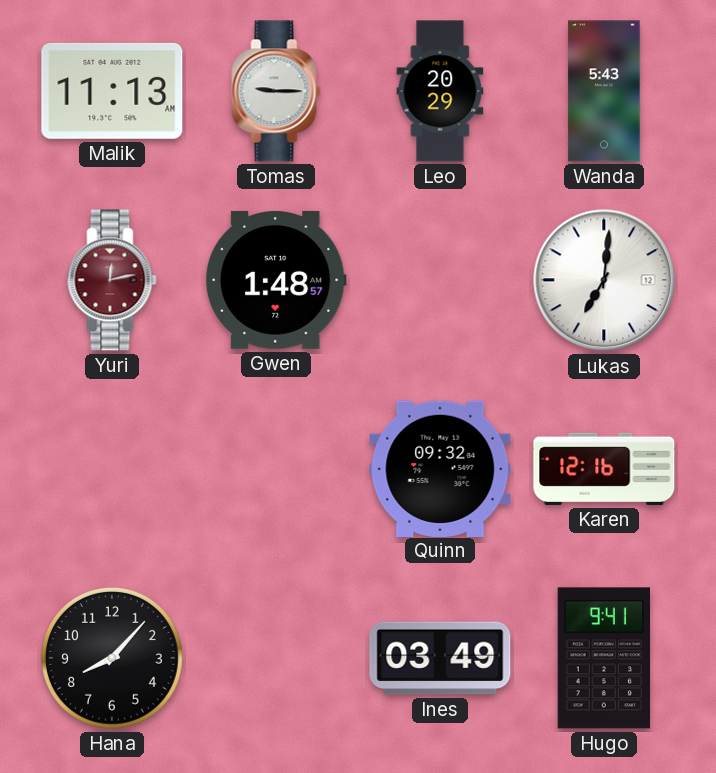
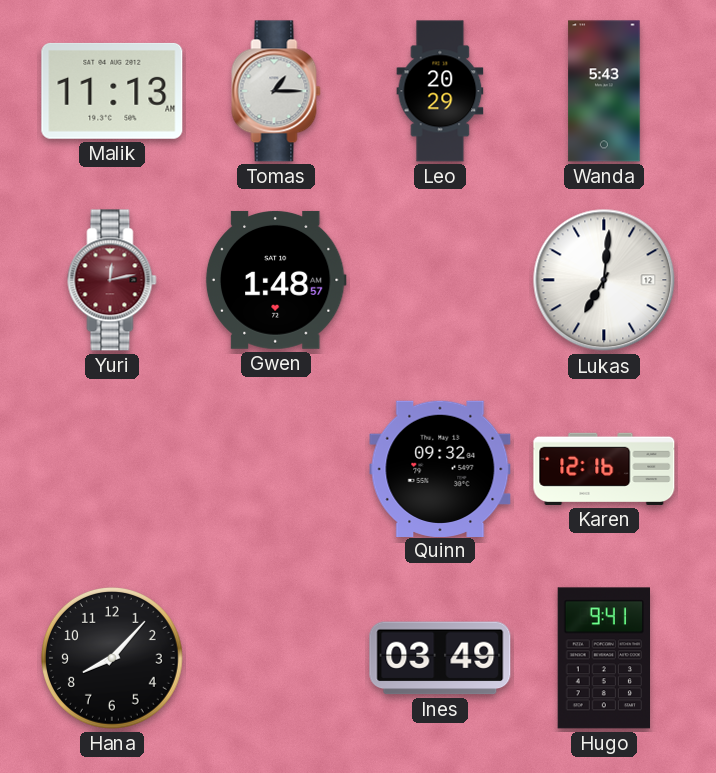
Tomas: 9:15 -> 1:15 (276, 91)
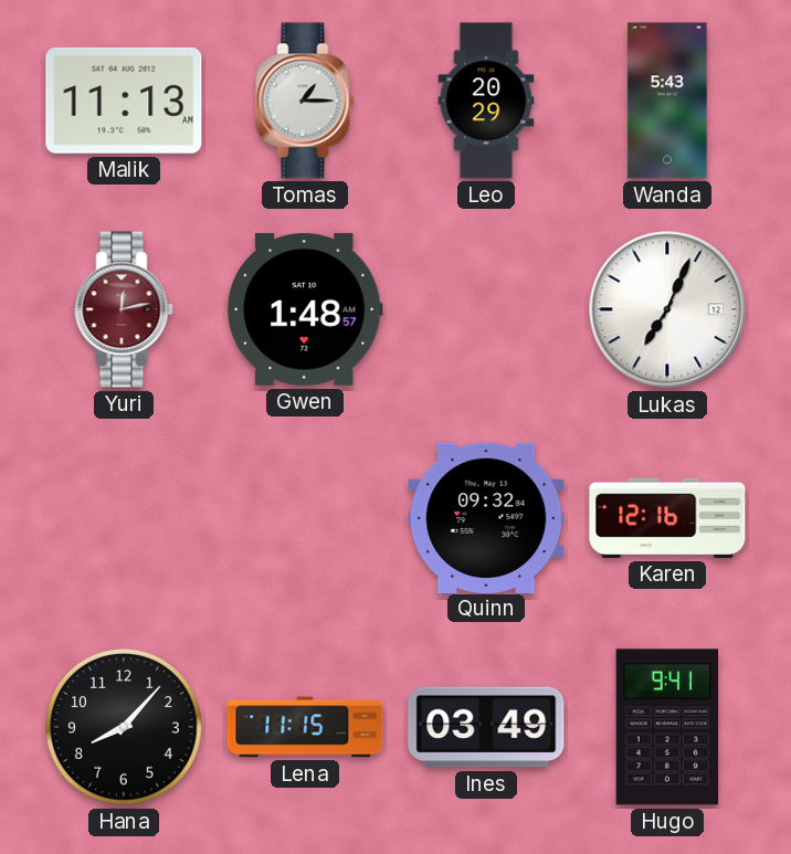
Lukas: 7:01 -> 7:04 (667, 309)
Lena: none -> 11:15 (305, 727)
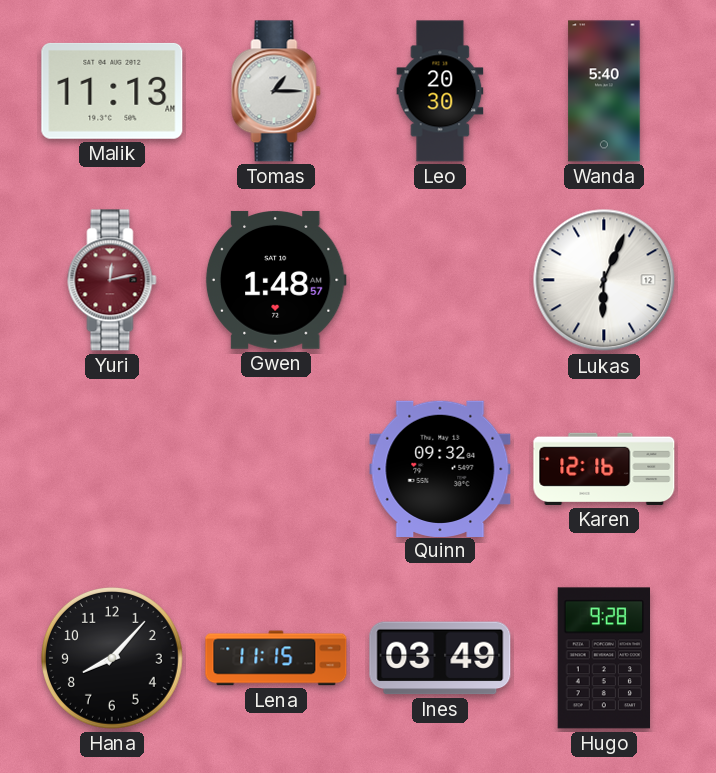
Leo: 20:29 -> 20:30 (440, 91)
Wanda: 5:43 -> 5:40 (604, 91)
Lukas: 7:04 -> 6:04 (604, 280)
Hugo: 9:41 -> 9:28 (603, 658)
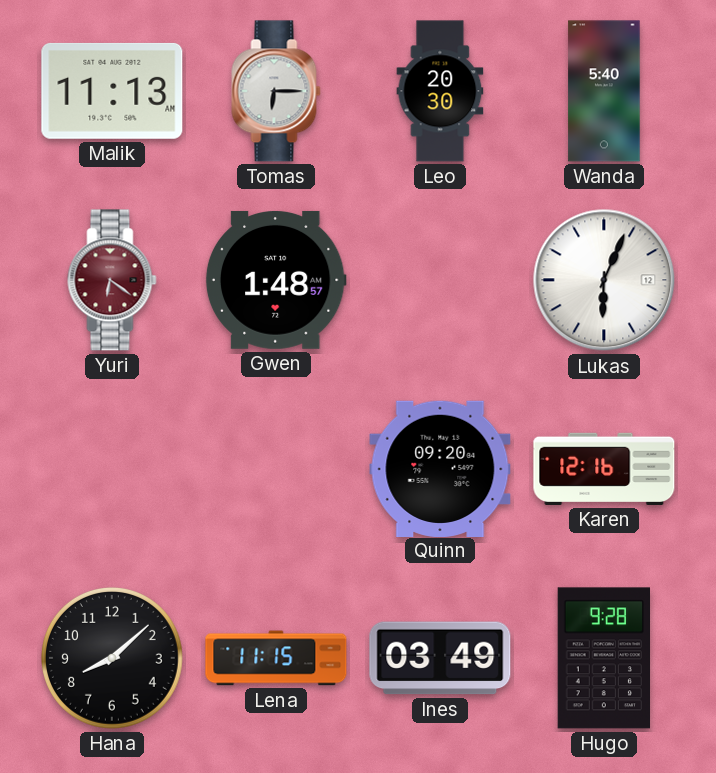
Tomas: 1:15 -> 6:15 (276, 91)
Yuri: 12:13 -> 6:21 (112, 280)
Quinn: 09:32 -> 09:20 (440, 468)
Hana: 8:07 -> 8:08 (112, 658)
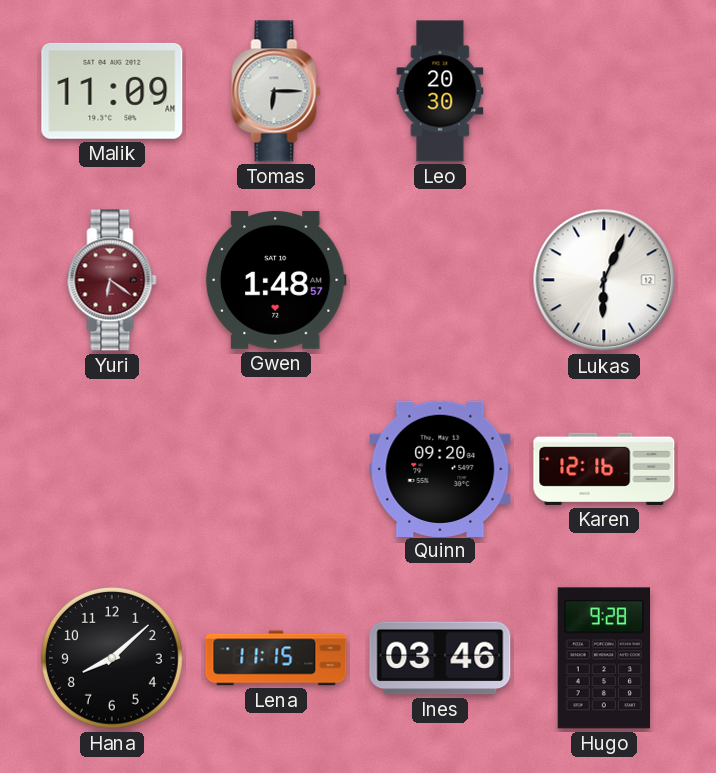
Malik: 11:13 -> 11:09 (112, 91)
Wanda: 5:40 -> none (604, 91)
Ines: 03:49 -> 03:46 (440, 658)
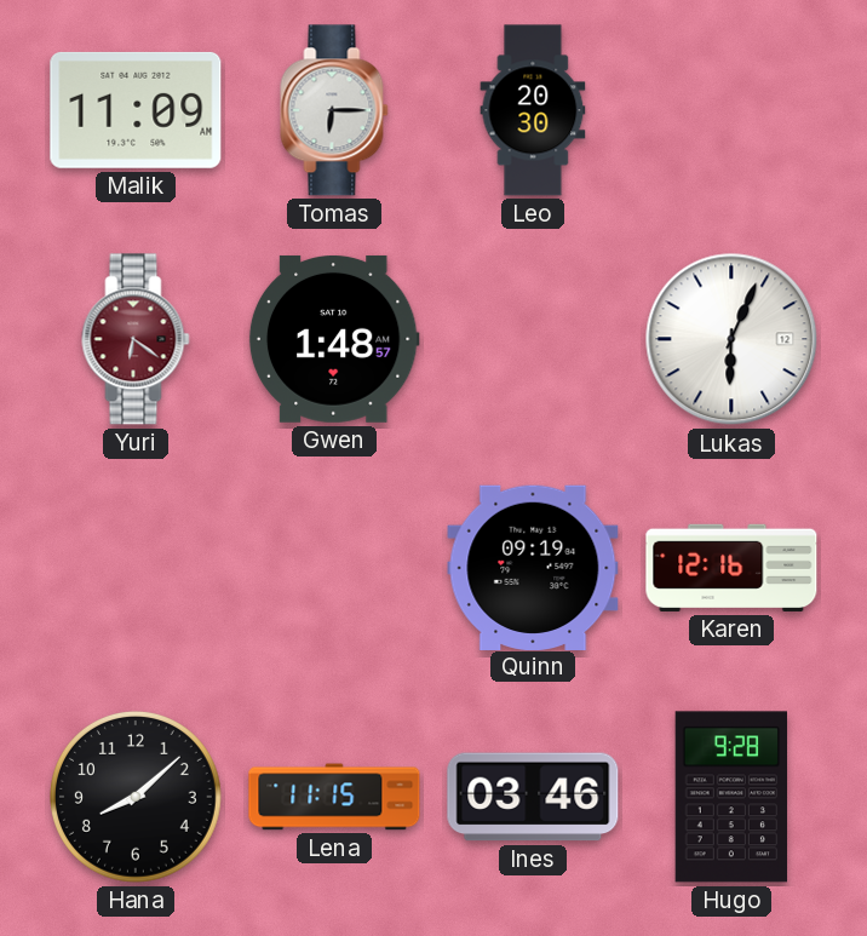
Quinn: 09:20 -> 09:19 (533, 567)
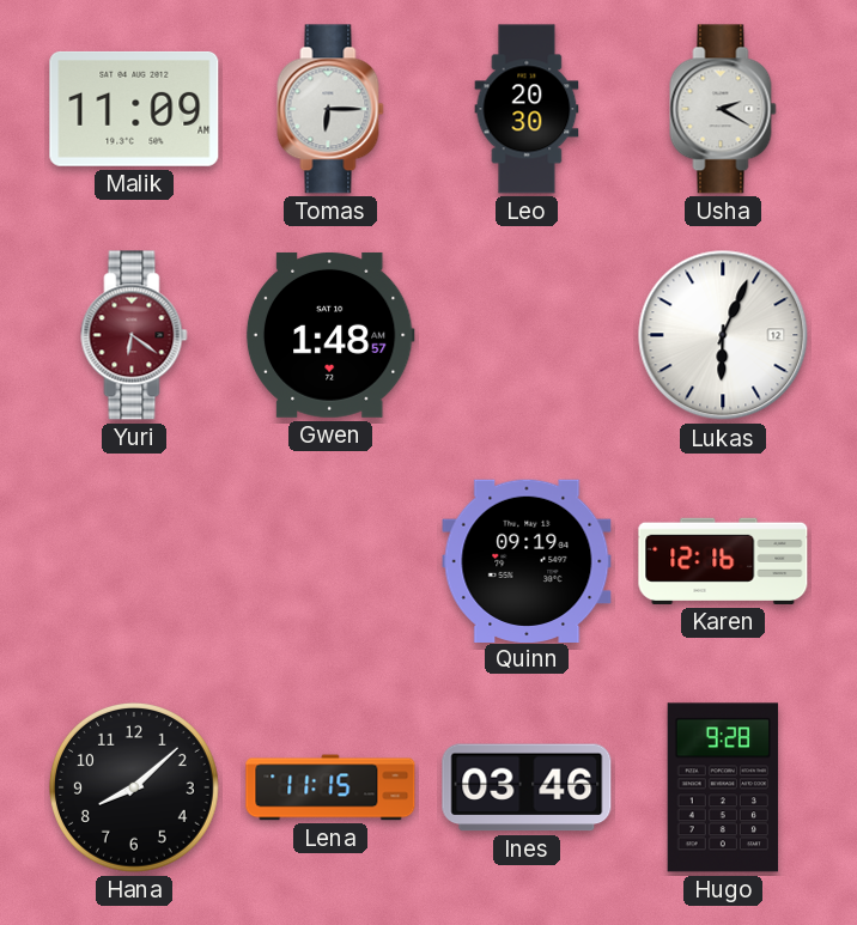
Usha: none -> 2:20 (723, 109)
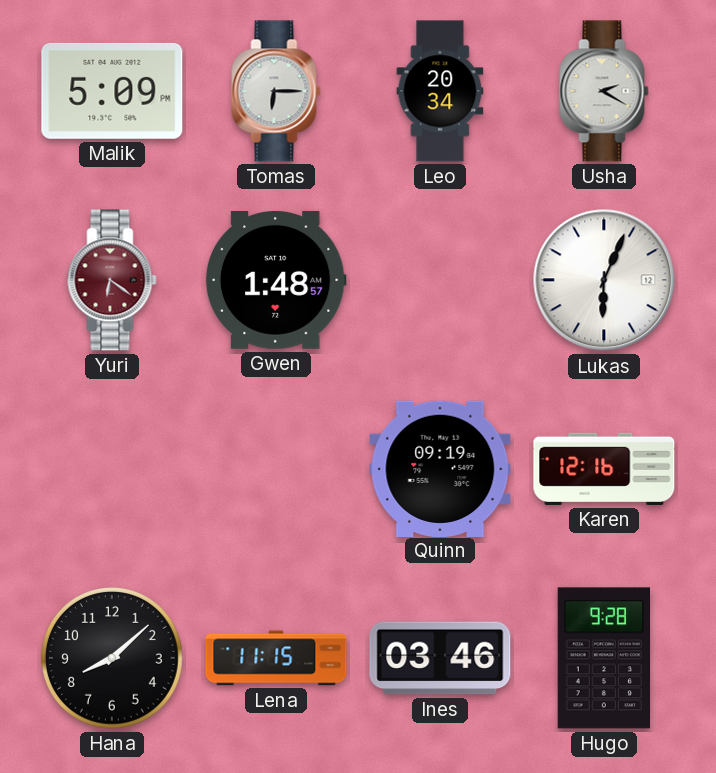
Malik: 11:09 -> 5:09 (112, 91)
Leo: 20:30 -> 20:34 (440, 91)
